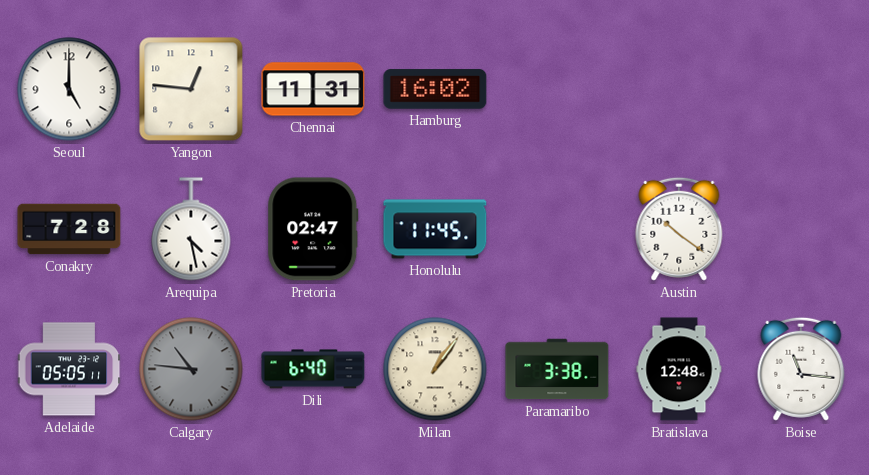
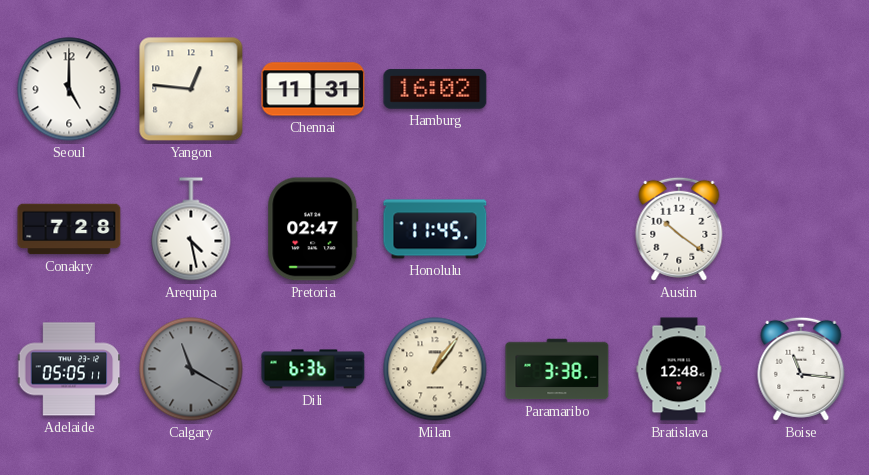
Calgary: 10:46 -> 11:20 (191, 369)
Dili: 6:40 -> 6:36 (313, 369)
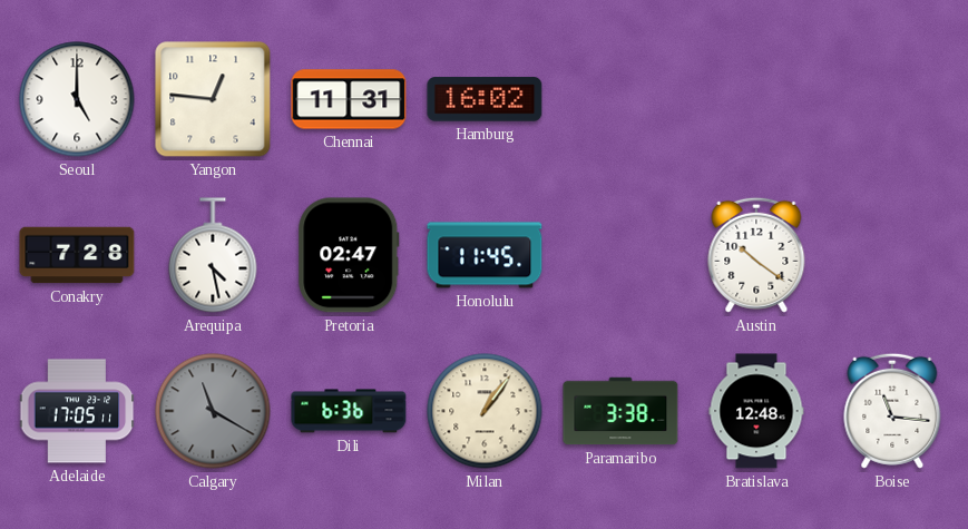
Adelaide: 05:05 -> 17:05 (77, 411)
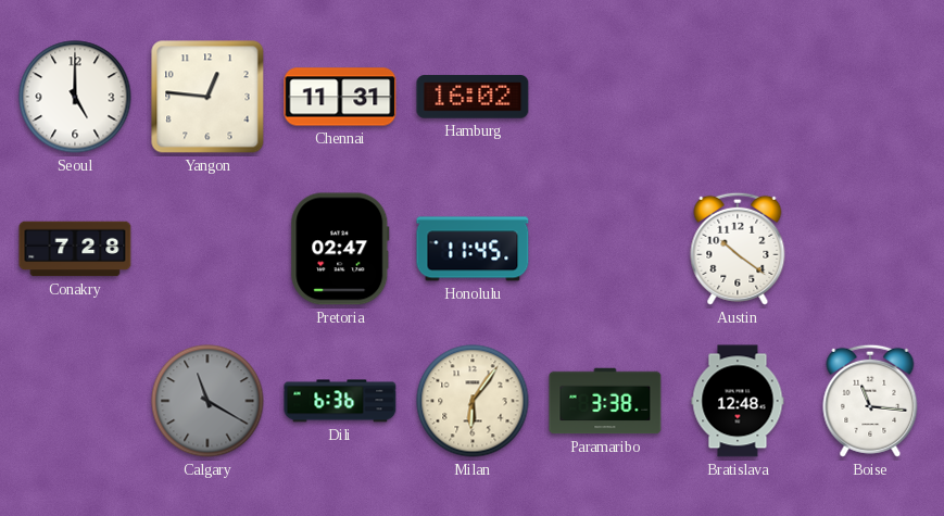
Arequipa: 4:28 -> none (213, 255)
Adelaide: 17:05 -> none (77, 411)
Milan: 1:06 -> 6:06 (473, 401)
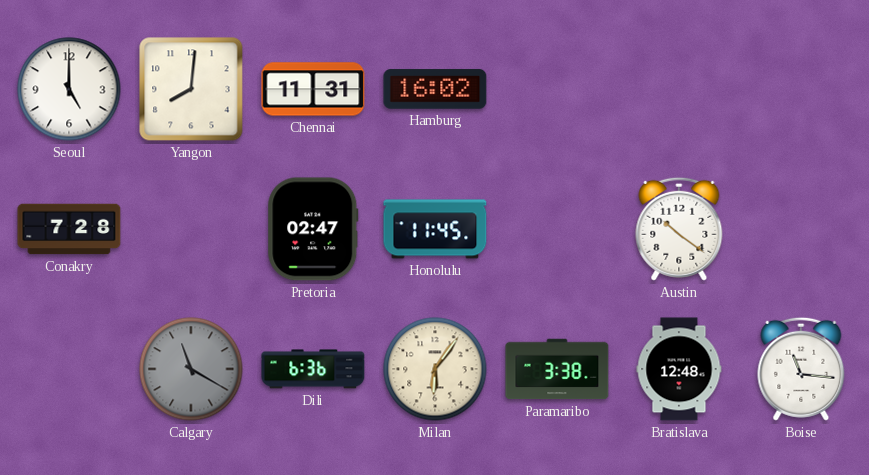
Yangon: 12:46 -> 8:01 (191, 89)
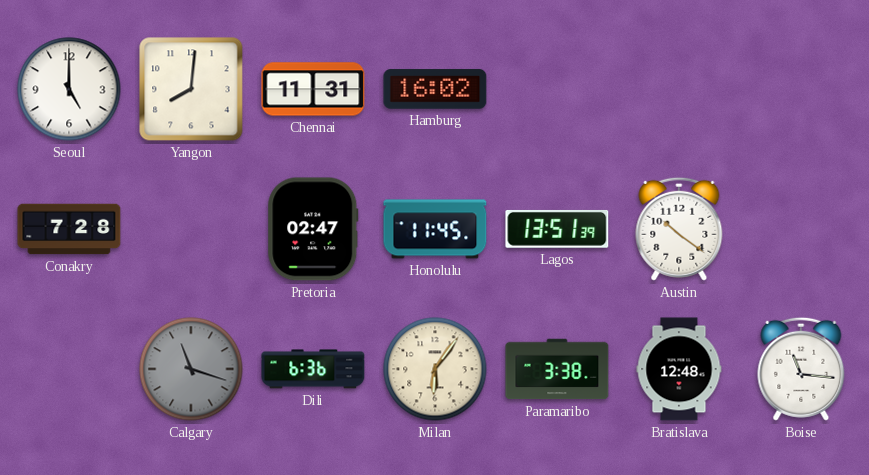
Lagos: none -> 13:51 (557, 229)
Calgary: 11:20 -> 11:18 (191, 369)
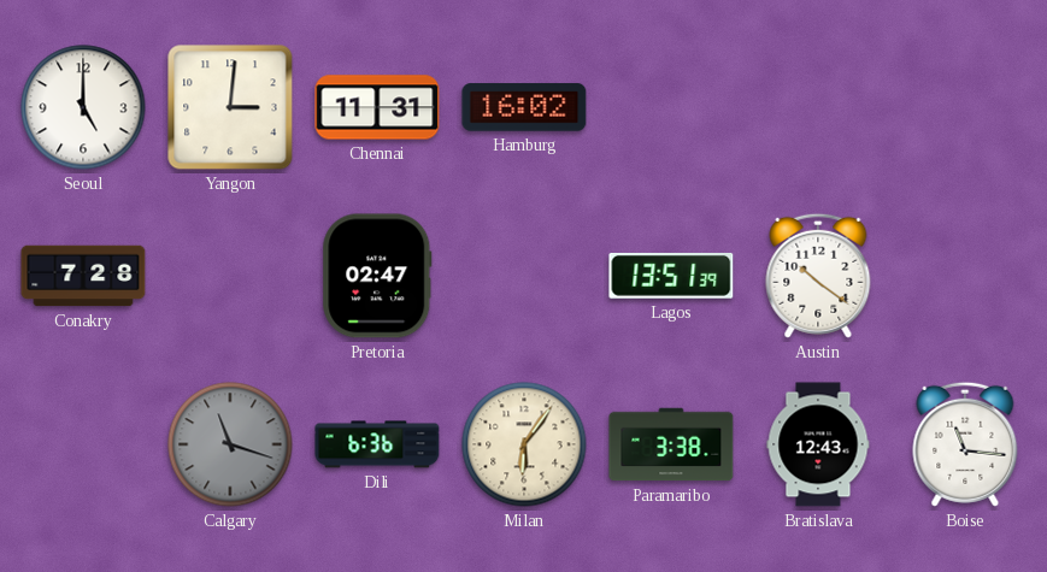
Yangon: 8:01 -> 3:01 (230, 107)
Honolulu: 11:45 -> none (435, 229)
Bratislava: 12:48 -> 12:43 (818, 444)
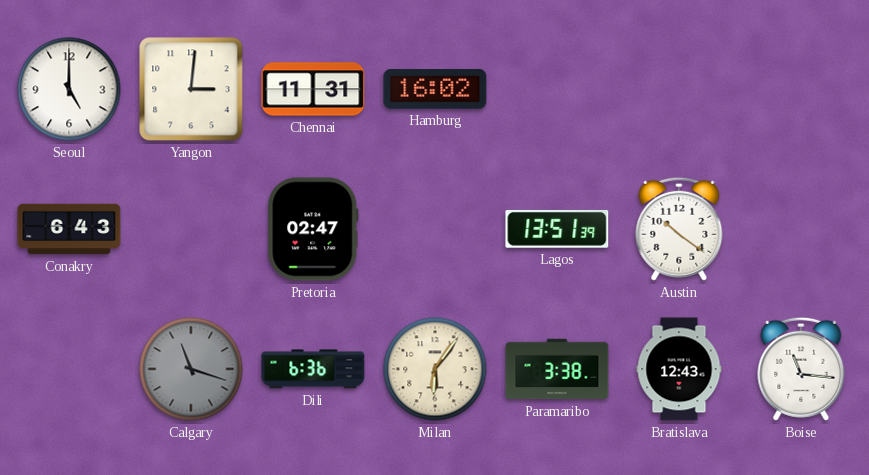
Conakry: 7:28 -> 6:43 (69, 229)
